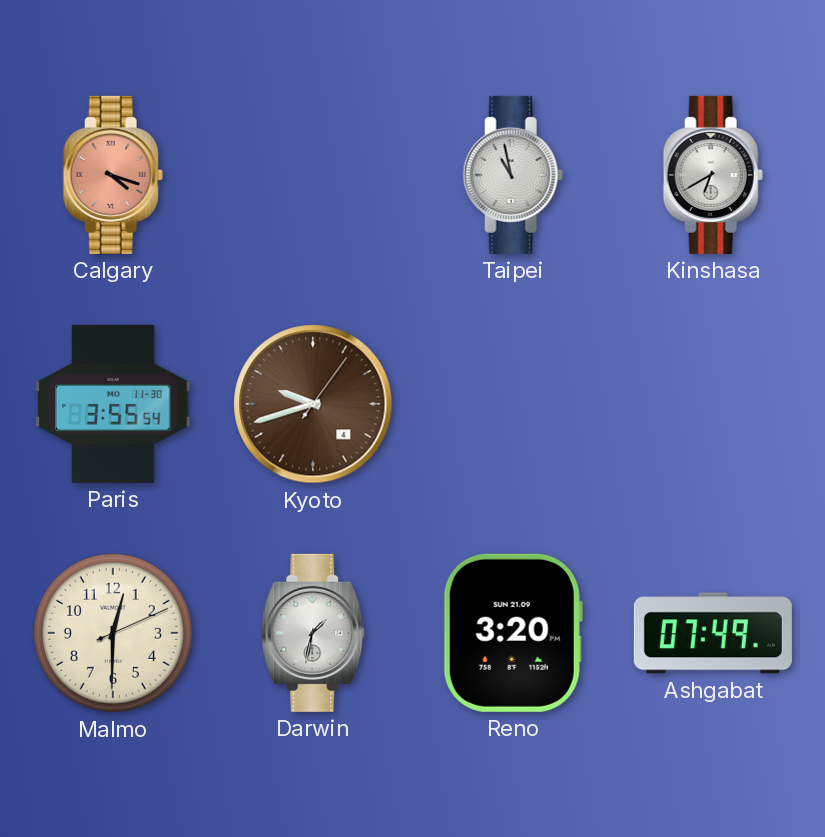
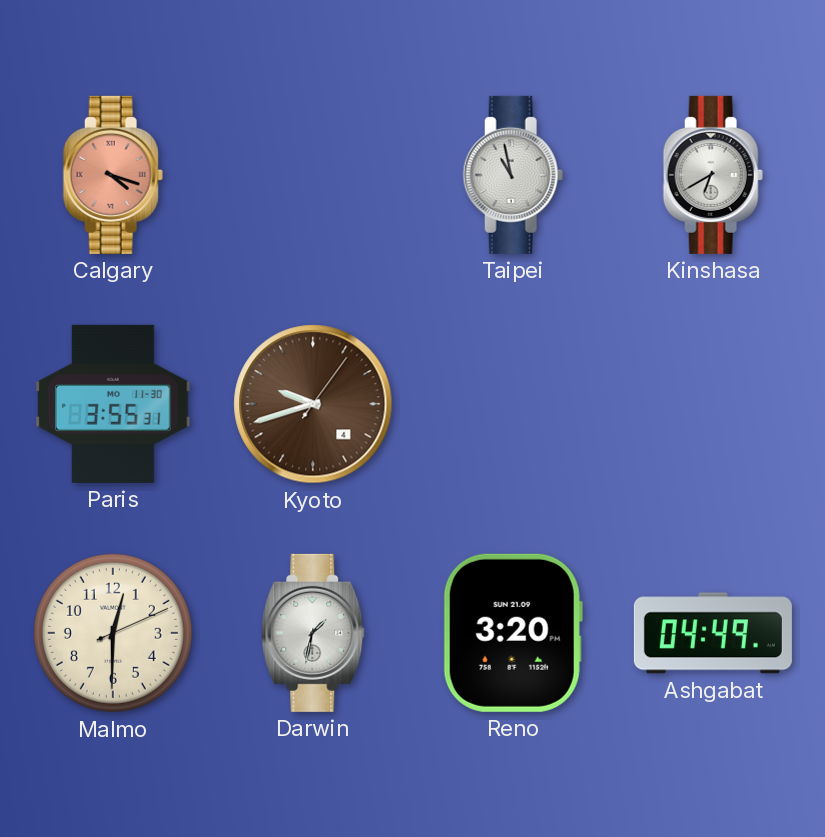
Paris: 3:55:54 -> 3:55:31 (113, 404)
Ashgabat: 07:49 -> 04:49 (713, 633)
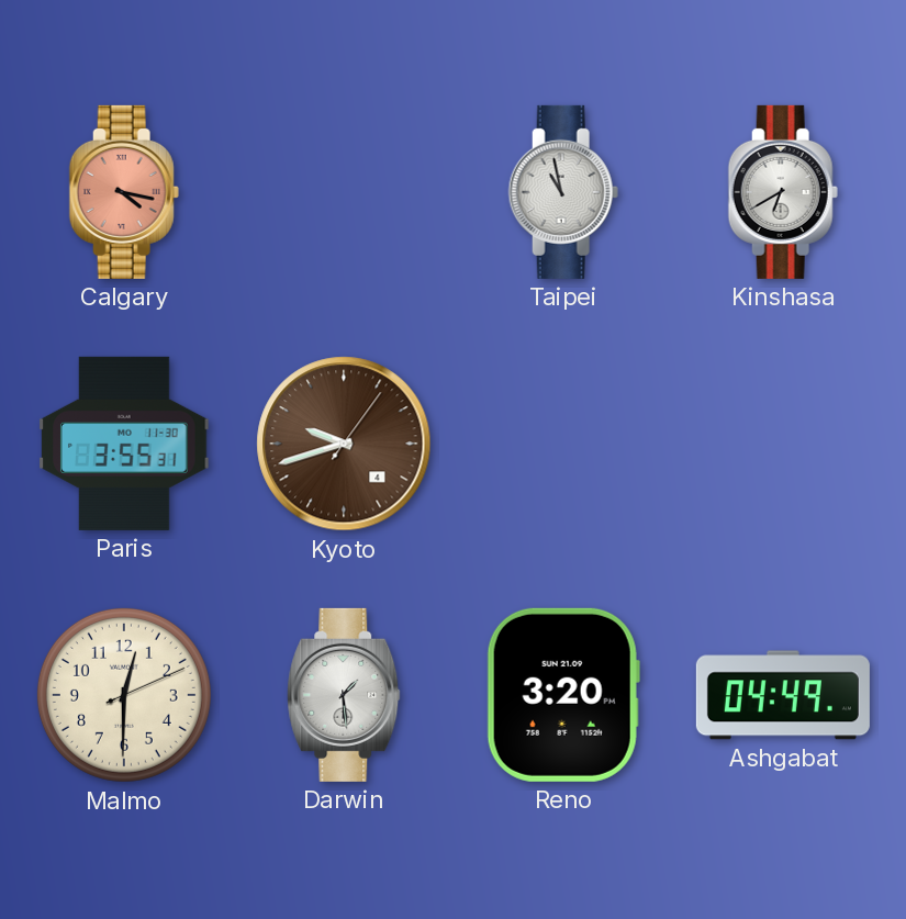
Calgary: 4:18 -> 4:17 (124, 192)
Darwin: 1:32 -> 1:29 (344, 695)
